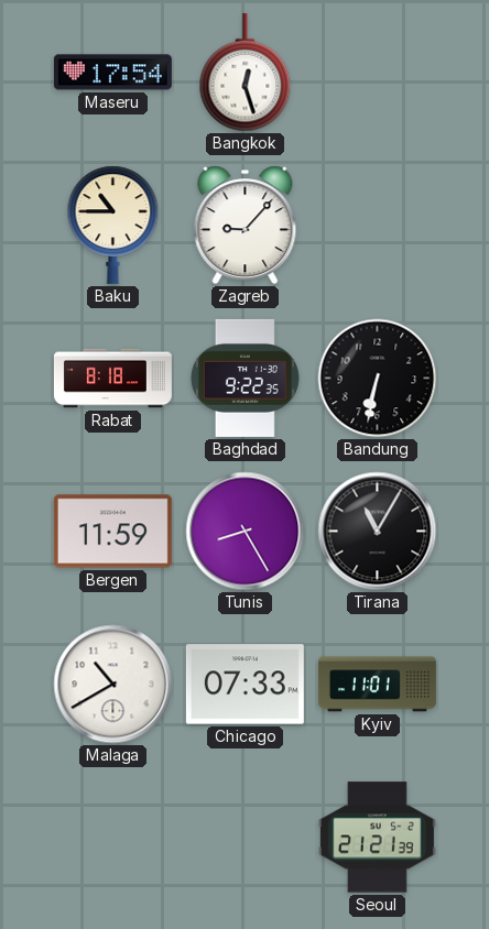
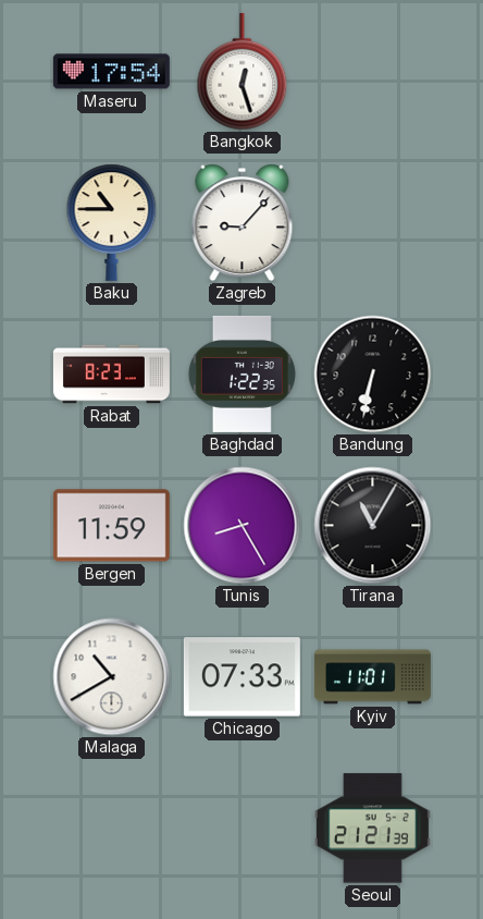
Rabat: 8:18 -> 8:23 (111, 375)
Baghdad: 9:22 -> 1:22 (242, 373)
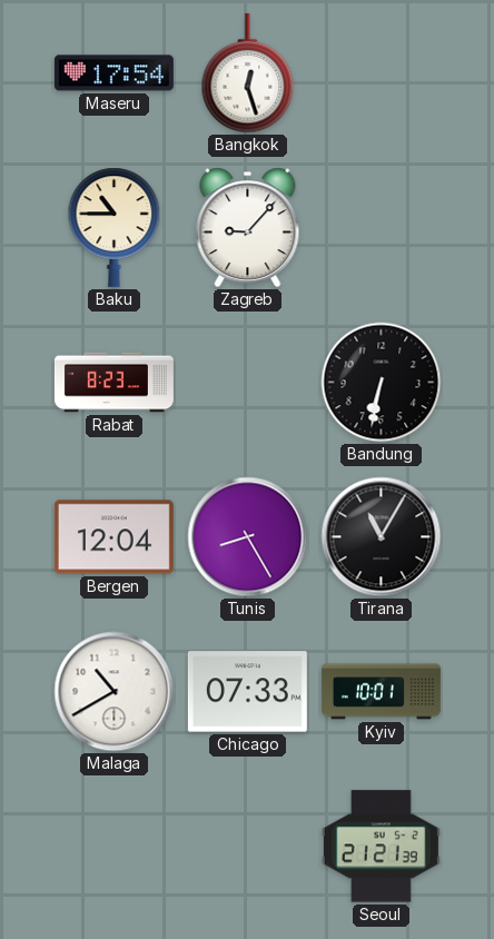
Baghdad: 1:22 -> none (242, 373)
Bergen: 11:59 -> 12:04 (113, 537)
Kyiv: 11:01 -> 10:01 (381, 692)
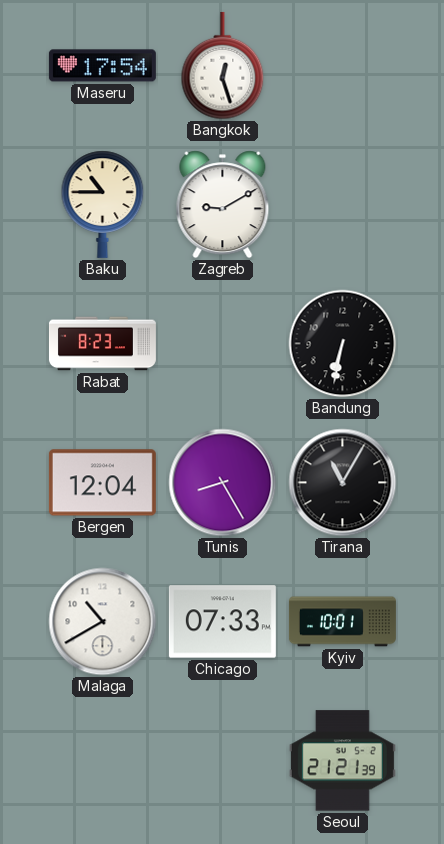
Zagreb: 9:07 -> 9:10 (223, 205)
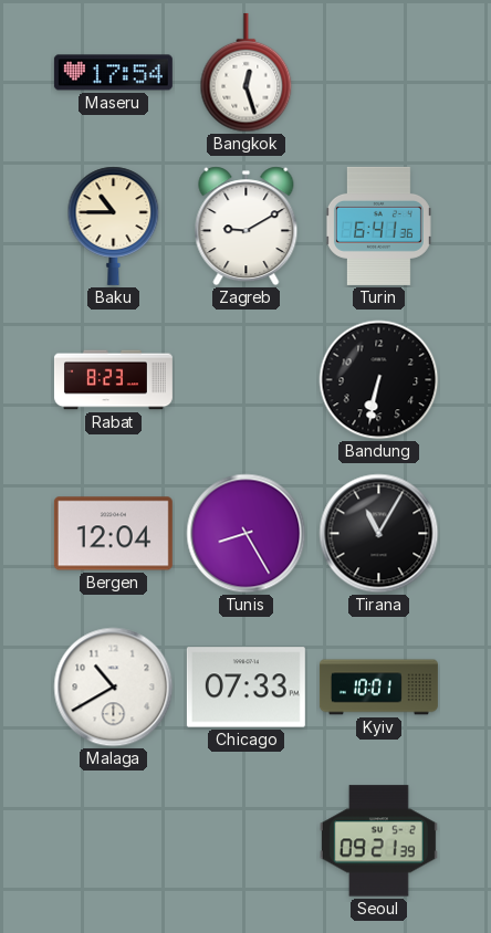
Turin: none -> 6:41 (378, 226)
Seoul: 21:21 -> 09:21 (378, 841)
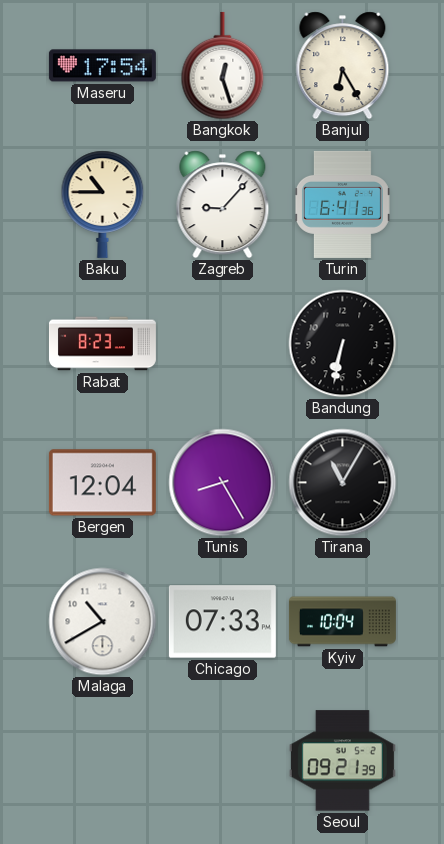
Banjul: none -> 6:25 (343, 66)
Zagreb: 9:10 -> 9:07 (223, 205)
Kyiv: 10:01 -> 10:04 (342, 622)
